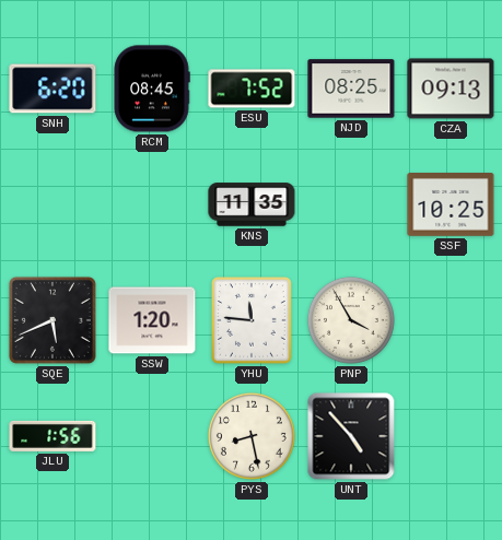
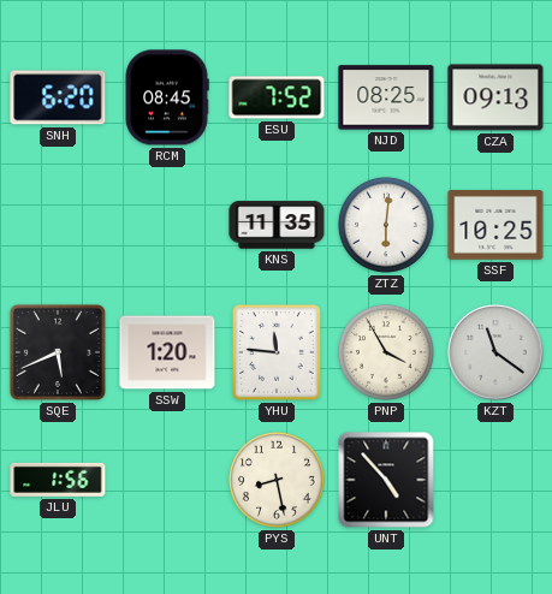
ZTZ: none -> 6:01 (386, 225)
KZT: none -> 11:21 (495, 352)
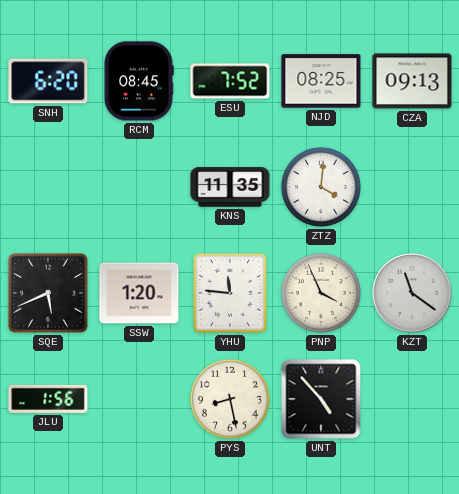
ZTZ: 6:01 -> 4:01 (321, 187)
SSF: 10:25 -> none (495, 226)
PNP: 3:55 -> 3:56 (321, 293)
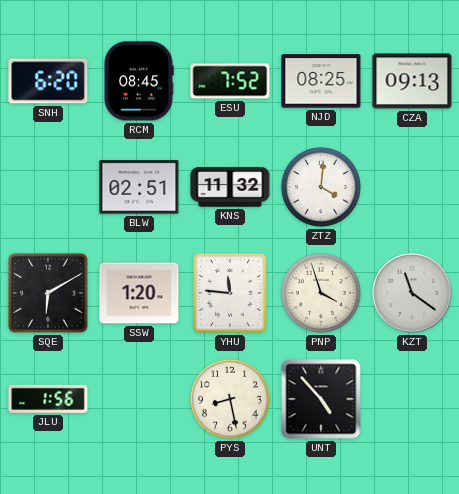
BLW: none -> 02:51 (139, 187)
KNS: 11:35 -> 11:32 (230, 187)
SQE: 5:41 -> 6:10 (48, 293)
PNP: 3:56 -> 3:57 (321, 293)
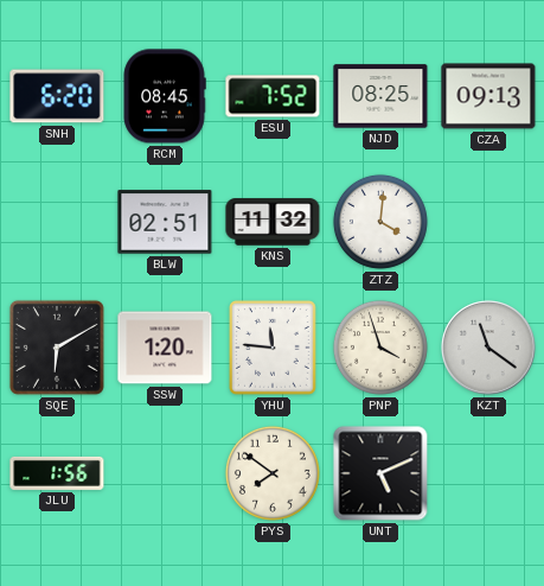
PYS: 8:28 -> 7:51 (273, 473)
UNT: 4:53 -> 5:11 (380, 473)
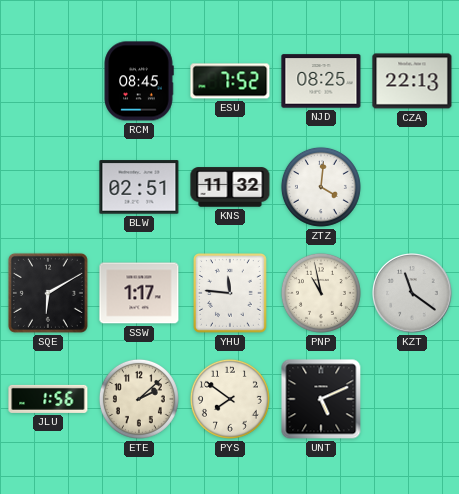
SNH: 6:20 -> none (57, 96)
CZA: 09:13 -> 22:13 (412, 81)
SSW: 1:20 -> 1:17 (139, 293)
PNP: 3:57 -> 10:58 (321, 293)
ETE: none -> 2:08 (139, 399)
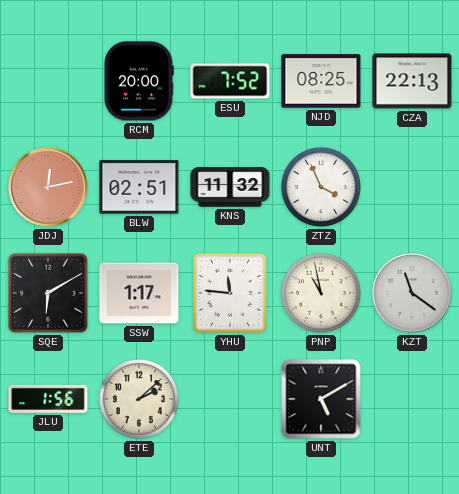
RCM: 08:45 -> 20:00 (139, 81)
JDJ: none -> 12:13 (48, 187)
ZTZ: 4:01 -> 3:56 (321, 187)
PYS: 7:51 -> none (230, 399)
UNT: 5:11 -> 5:10 (321, 399)
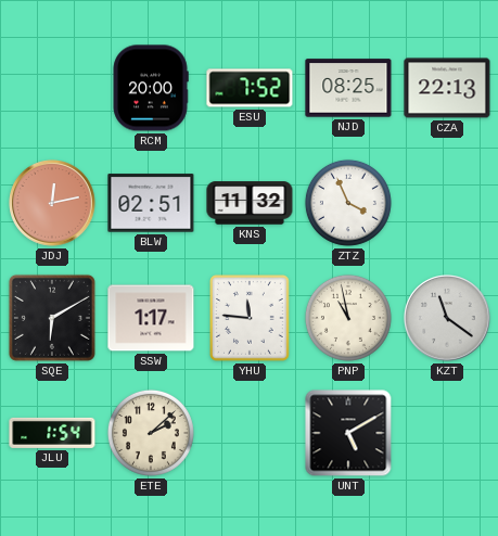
JLU: 1:56 -> 1:54 (52, 433)
